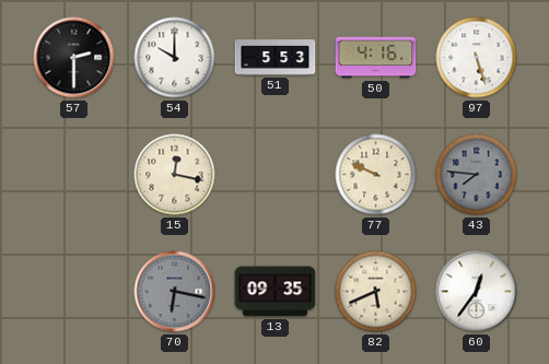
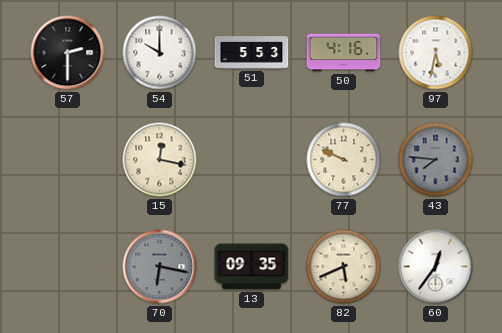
97: 5:27 -> 5:32 (436, 53)
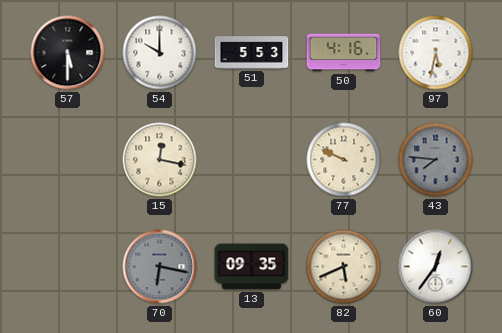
57: 2:30 -> 5:30 (68, 53)
